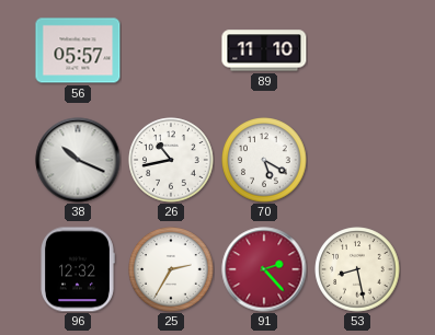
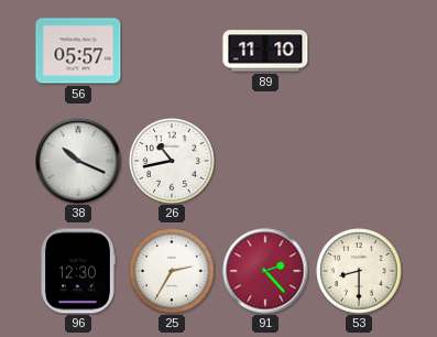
70: 5:20 -> none (264, 160)
96: 12:32 -> 12:30 (78, 271)
53: 8:28 -> 8:30 (359, 271)
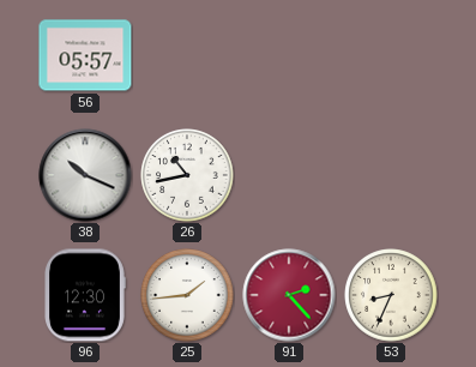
89: 11:10 -> none (265, 51)
25: 2:35 -> 1:44 (187, 295)
53: 8:30 -> 8:34 (391, 295)
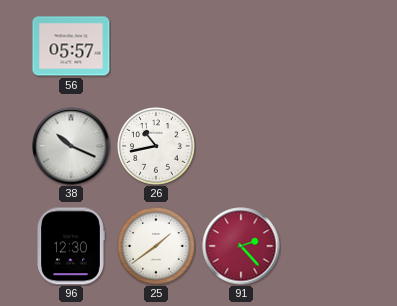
25: 1:44 -> 1:39 (156, 246)
53: 8:34 -> none (391, 295)
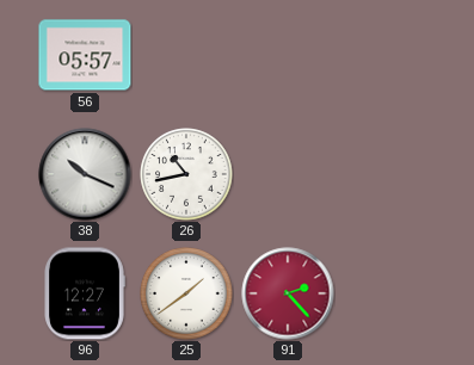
96: 12:30 -> 12:27 (85, 293)
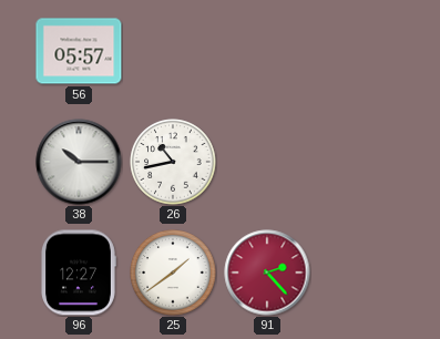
38: 10:19 -> 10:15 (79, 162)
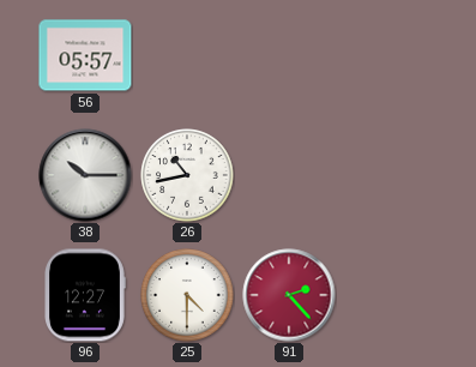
25: 1:39 -> 4:30 (187, 295)
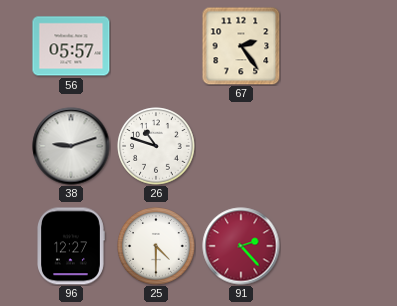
67: none -> 2:24 (241, 46)
38: 10:15 -> 9:12 (71, 146)
26: 10:43 -> 10:48 (156, 146)
